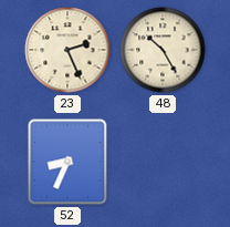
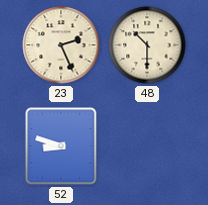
48: 10:25 -> 10:30 (147, 45)
52: 8:34 -> 8:48 (61, 146)
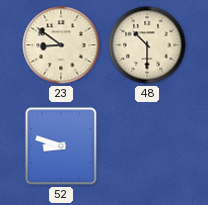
23: 2:26 -> 8:51 (61, 45)
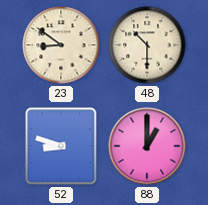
88: none -> 1:00 (147, 146)
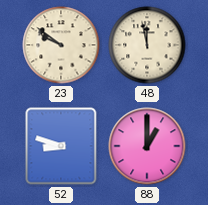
23: 8:51 -> 9:51 (61, 45)
48: 10:30 -> 11:58 (147, 45)
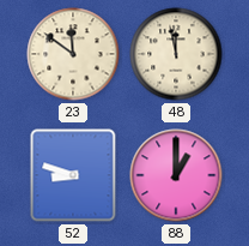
23: 9:51 -> 11:51 (73, 54)
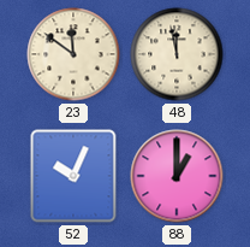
52: 8:48 -> 10:04 (73, 176)
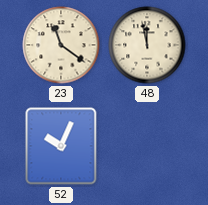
23: 11:51 -> 11:21 (61, 45)
88: 1:00 -> none (177, 176)
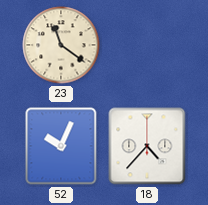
48: 11:58 -> none (147, 45)
18: none -> 4:37 (147, 146)
